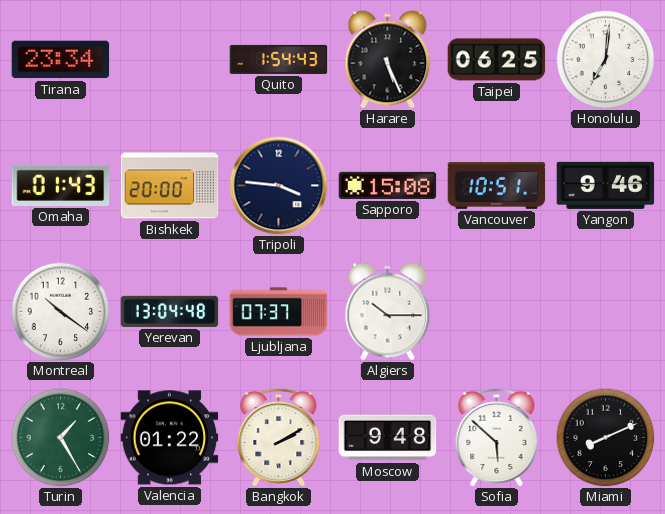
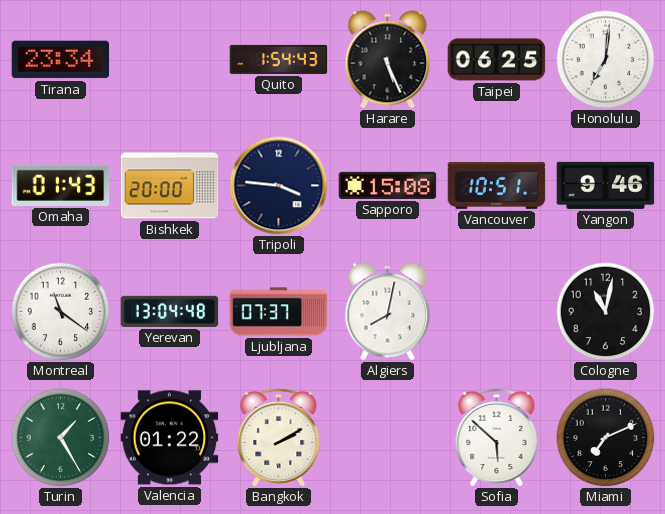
Montreal: 10:21 -> 11:21 (61, 312)
Algiers: 10:15 -> 8:02 (388, 312)
Cologne: none -> 11:02 (606, 312)
Moscow: 9:48 -> none (388, 438)
Miami: 8:11 -> 7:11 (606, 438)
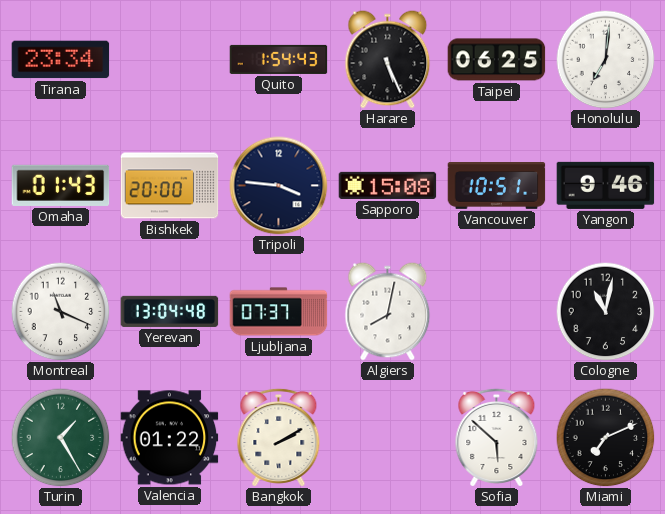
Montreal: 11:21 -> 11:19 (61, 312)
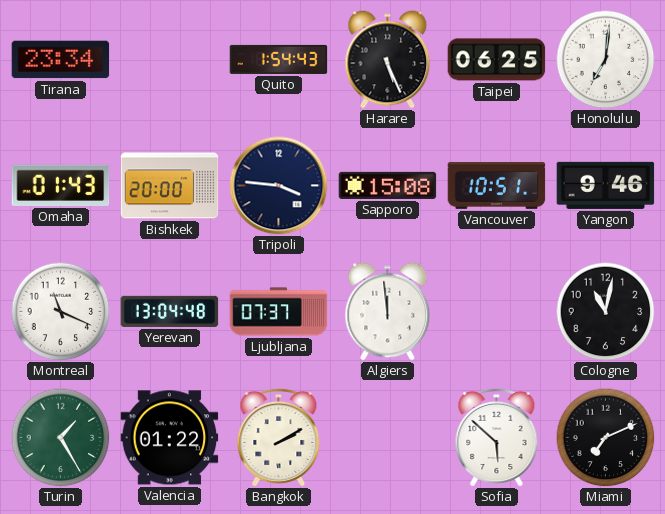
Algiers: 8:02 -> 11:59 (388, 312)
